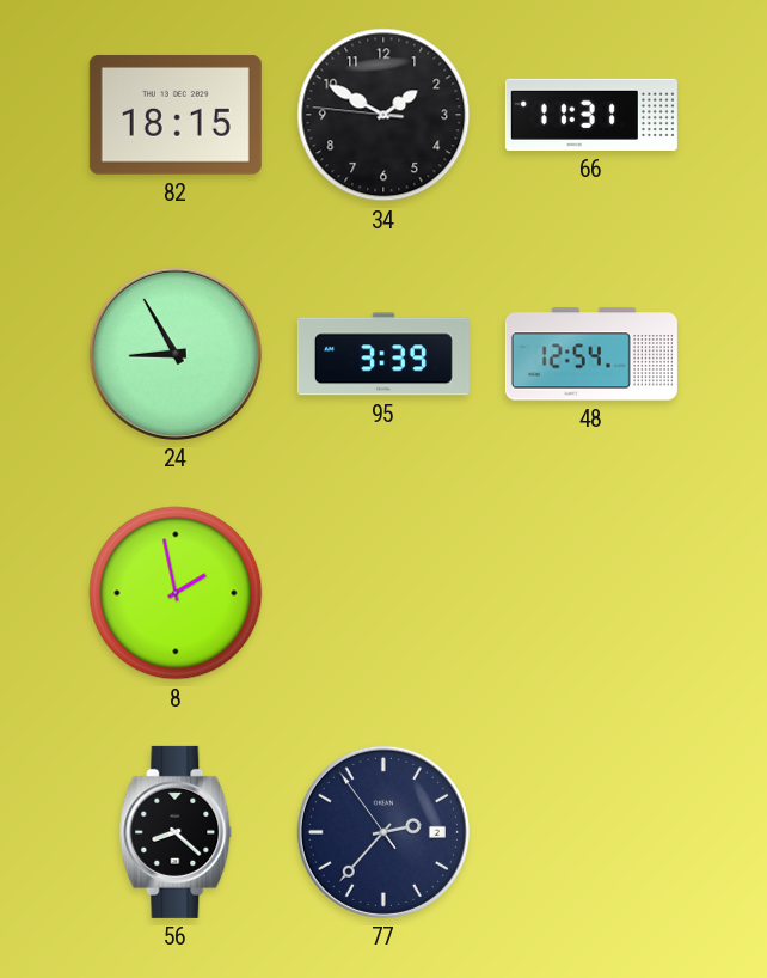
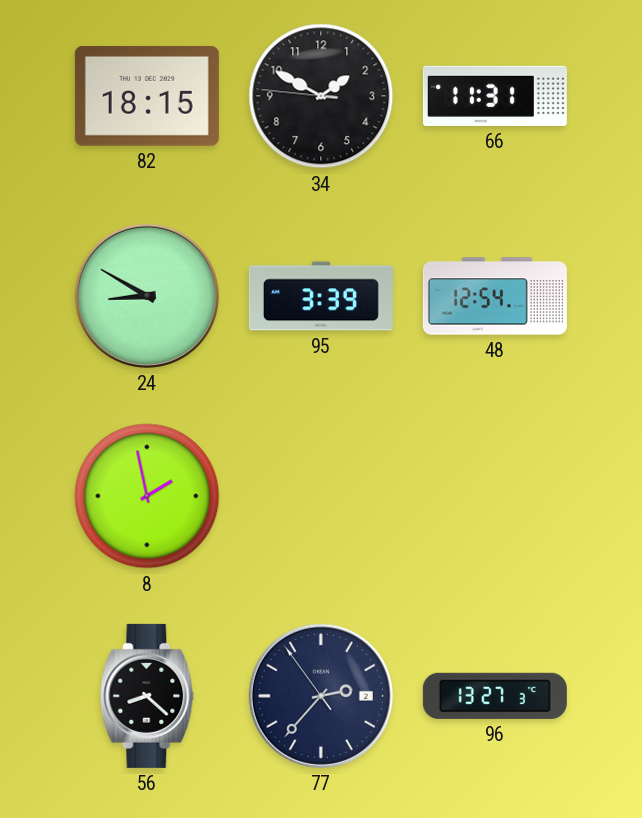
24: 8:55 -> 8:50 (147, 296)
96: none -> 13:27 (495, 696)
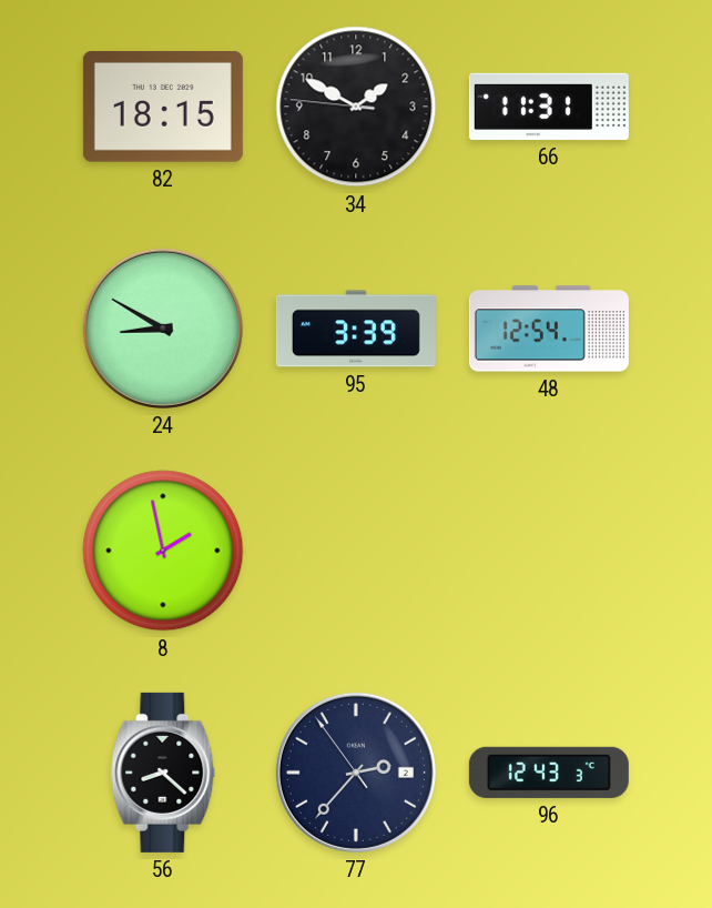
96: 13:27 -> 12:43 (549, 773)
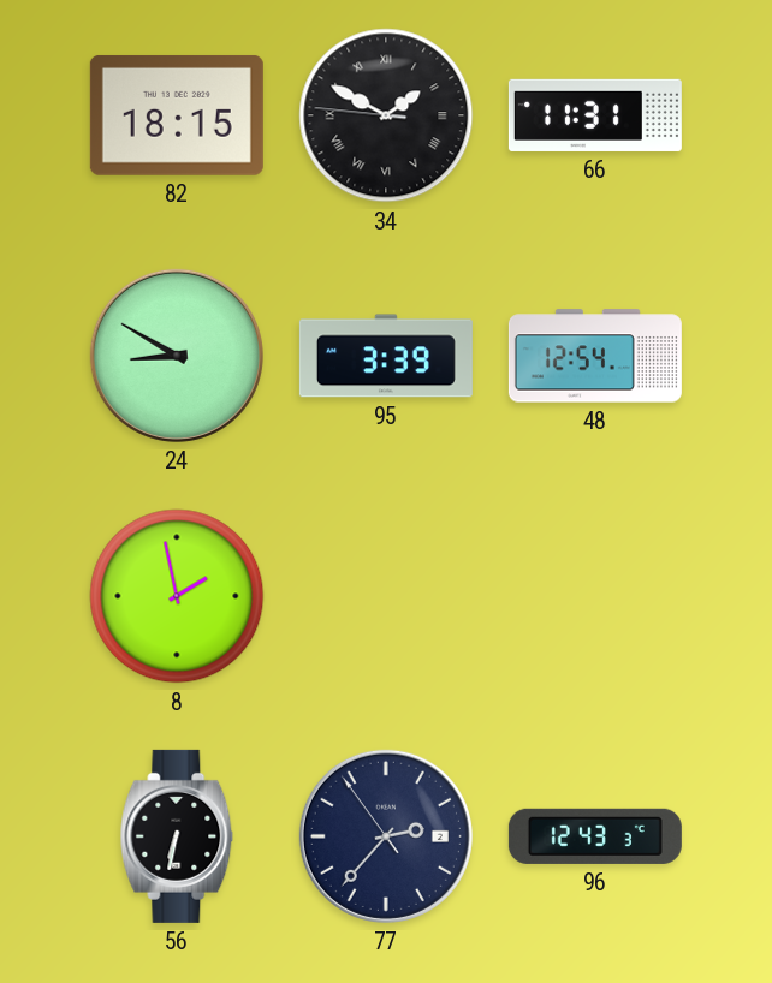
34 numerals: Arabic -> Roman (386, 115)
56: 8:22 -> 6:32 (177, 836)
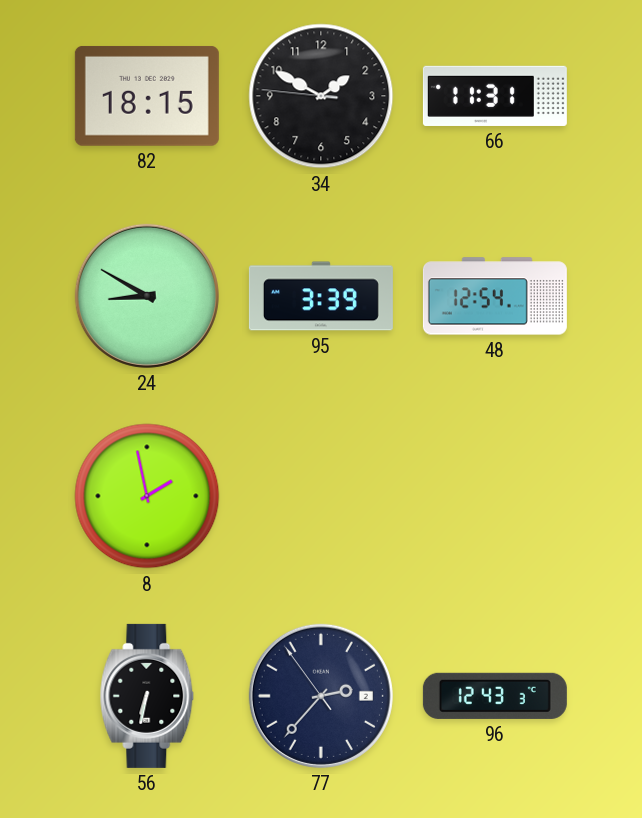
34 numerals: Roman -> Arabic (321, 96)
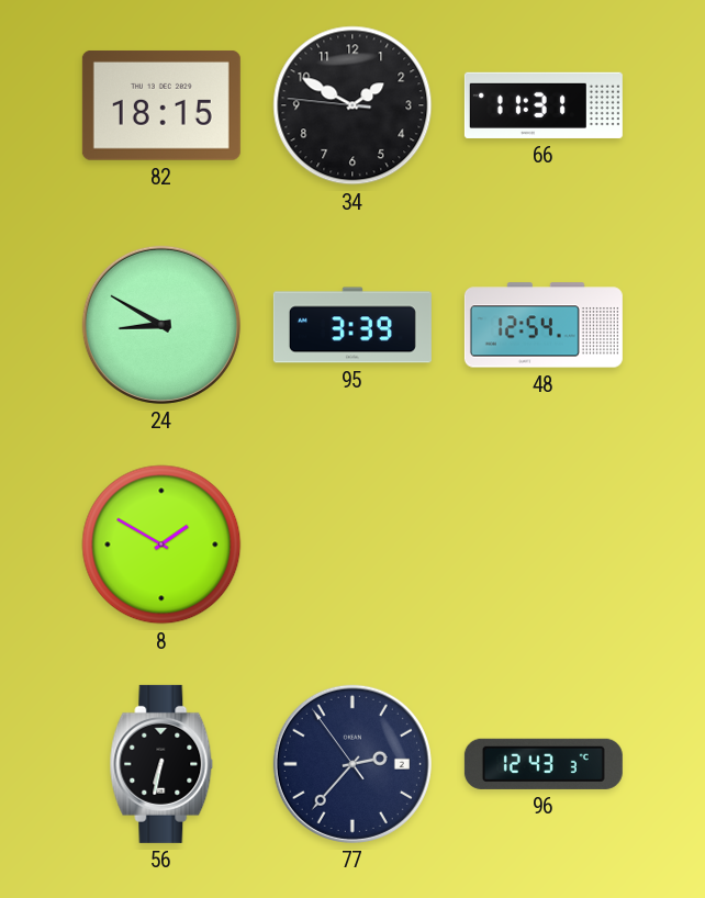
8: 1:58 -> 1:50 (161, 545)
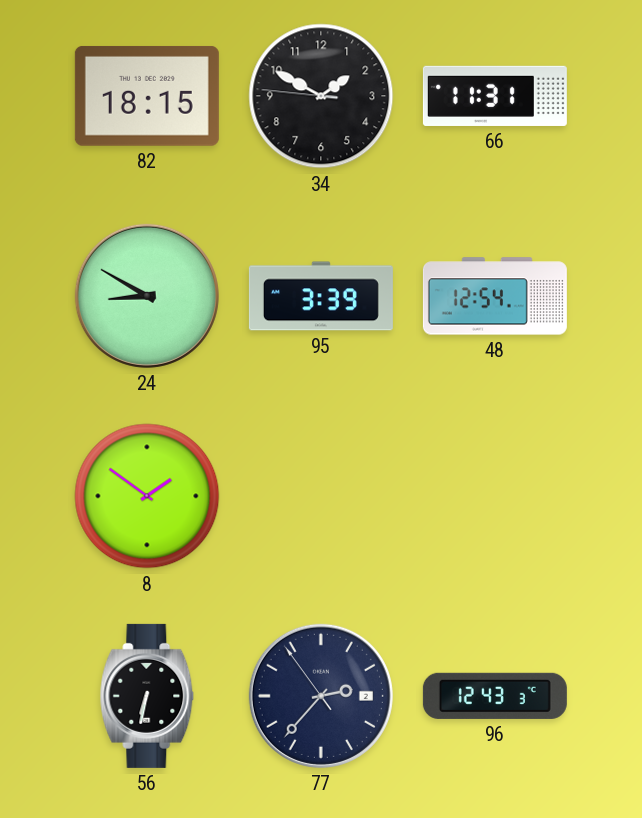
8: 1:50 -> 1:51 (147, 496)
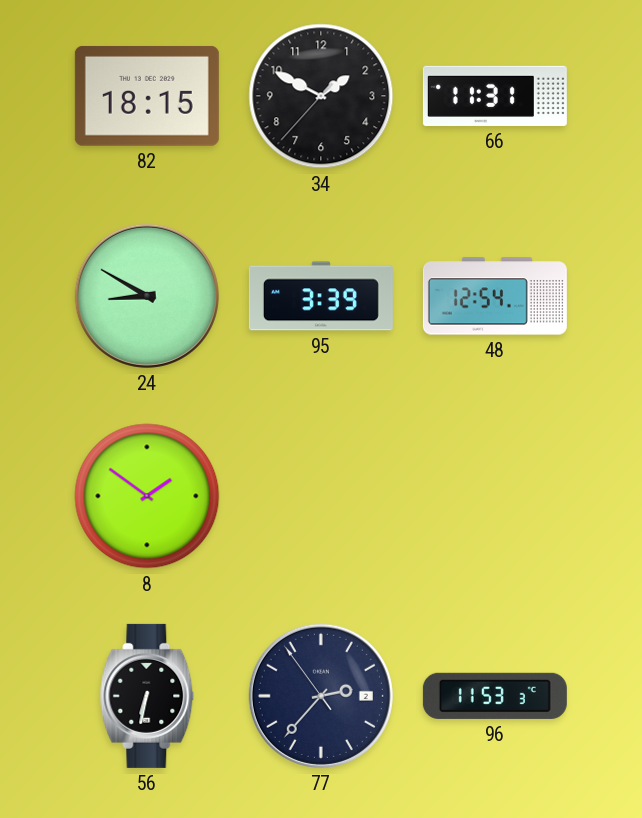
34: 1:49:46 -> 1:49:37 (321, 96)
96: 12:43 -> 11:53 (495, 696)
